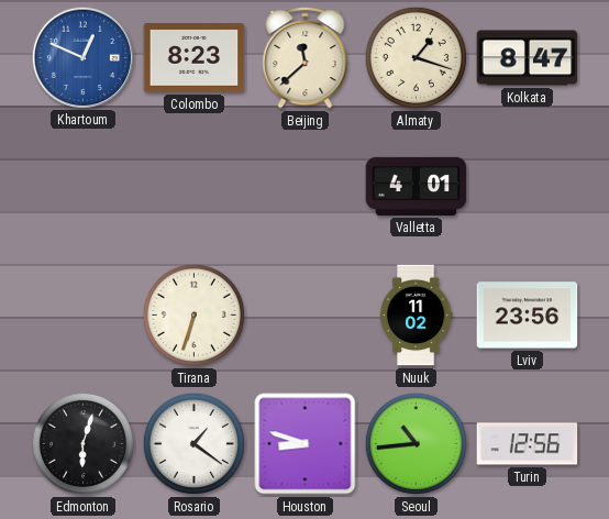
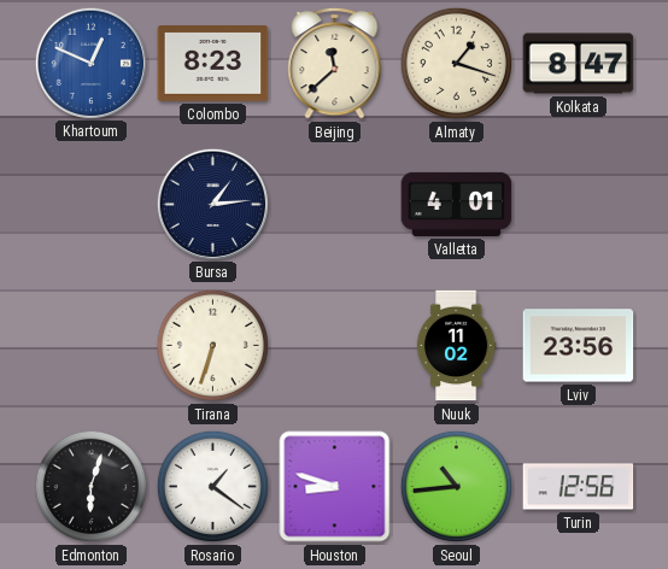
Bursa: none -> 1:14 (212, 204)
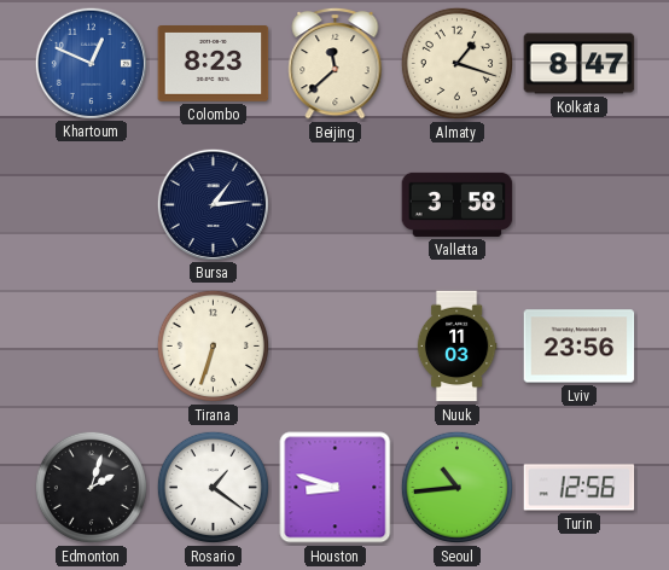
Valletta: 4:01 -> 3:58 (458, 204)
Nuuk: 11:02 -> 11:03 (456, 347)
Edmonton: 6:03 -> 2:03 (91, 487)
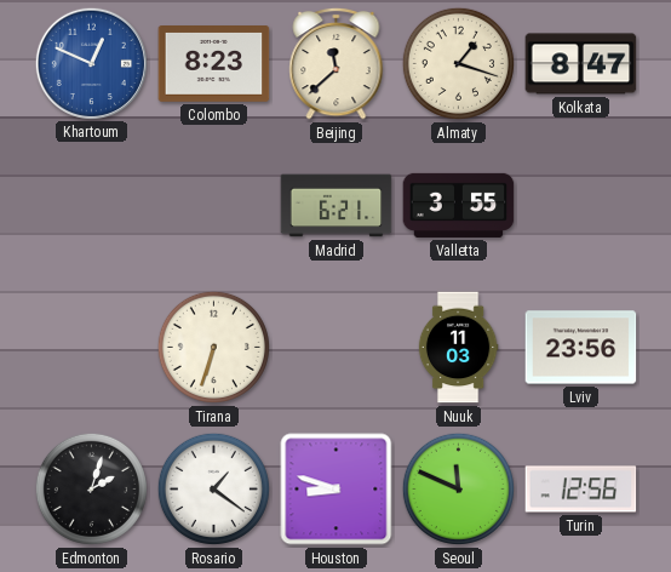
Bursa: 1:14 -> none (213, 204)
Madrid: none -> 6:21 (337, 206)
Valletta: 3:58 -> 3:55 (459, 205)
Seoul: 10:44 -> 11:49 (458, 488)
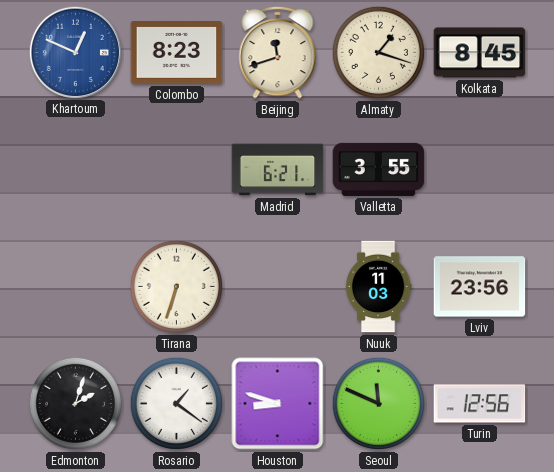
Beijing: 11:38 -> 11:42 (278, 52)
Kolkata: 8:47 -> 8:45 (480, 53)
